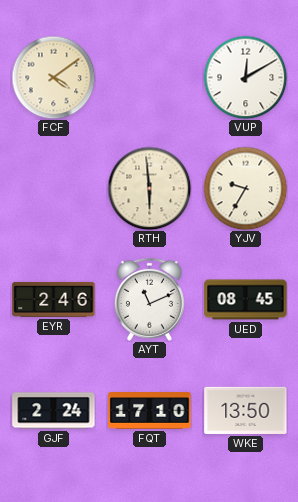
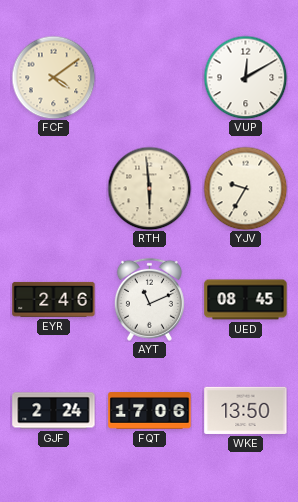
FQT: 17:10 -> 17:06 (150, 411)
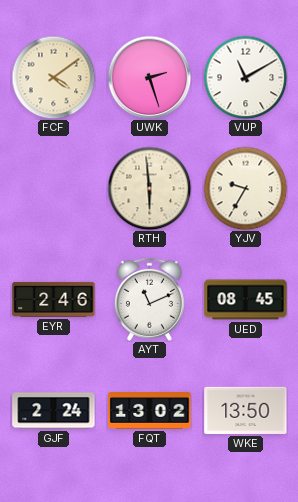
UWK: none -> 2:27 (149, 77)
VUP: 12:10 -> 11:10 (245, 77)
FQT: 17:06 -> 13:02 (150, 411)
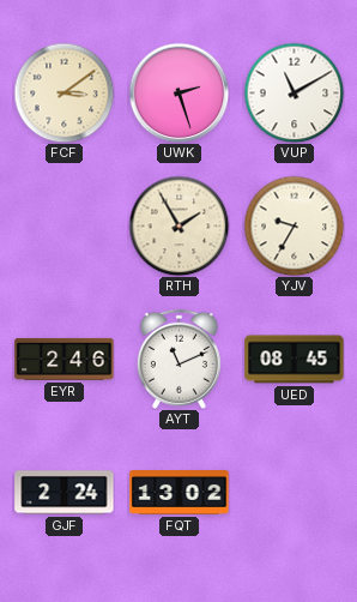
FCF: 4:09 -> 3:09 (63, 92)
RTH: 5:59 -> 1:55 (179, 225)
WKE: 13:50 -> none (246, 410)
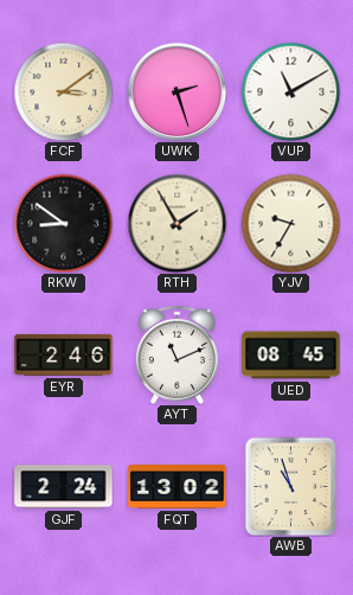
RKW: none -> 8:51 (63, 223)
AWB: none -> 10:57 (291, 486)
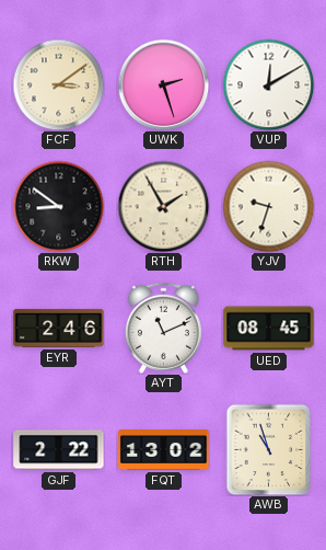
VUP: 11:10 -> 12:10 (268, 84)
YJV: 9:35 -> 9:33 (268, 206)
GJF: 2:24 -> 2:22 (59, 450)
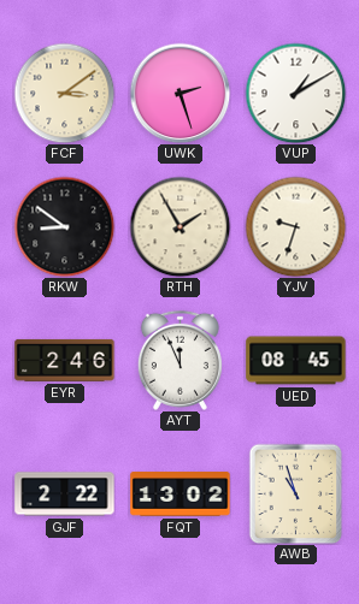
VUP: 12:10 -> 1:10 (295, 93)
AYT: 11:11 -> 11:56 (179, 360)
